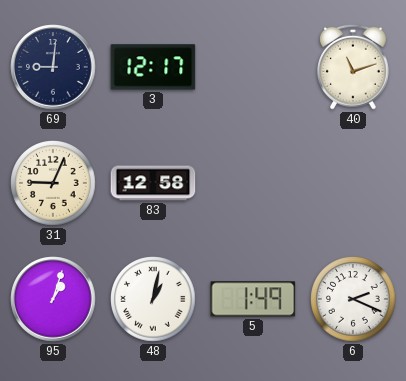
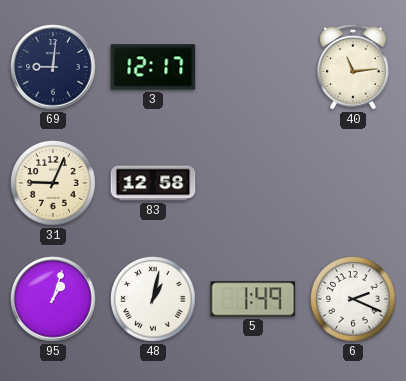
40: 11:12 -> 11:14 (354, 67)
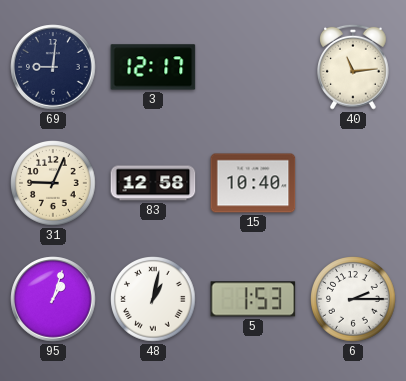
15: none -> 10:40 (253, 183)
5: 1:49 -> 1:53 (253, 299)
6: 2:19 -> 2:15 (354, 300)
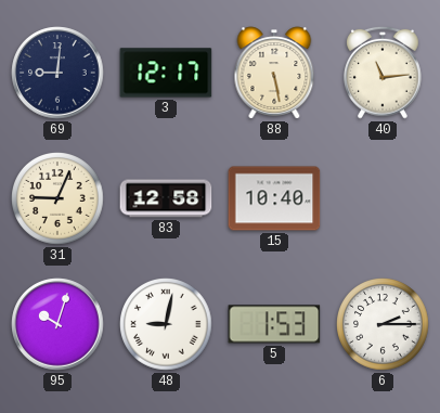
88: none -> 5:28 (274, 73)
95: 1:03 -> 10:03 (57, 324)
48: 1:02 -> 9:02 (167, 325)
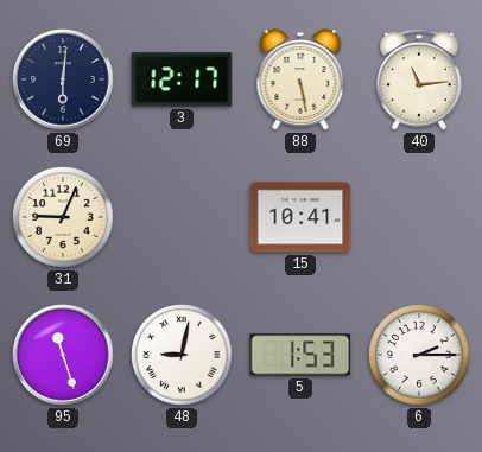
69: 9:01 -> 6:01 (63, 79)
83: 12:58 -> none (166, 198)
15: 10:40 -> 10:41 (300, 217)
95: 10:03 -> 11:27 (63, 355)
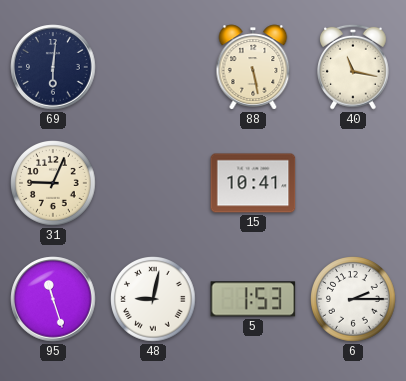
3: 12:17 -> none (182, 79)
40: 11:14 -> 11:17 (354, 67)
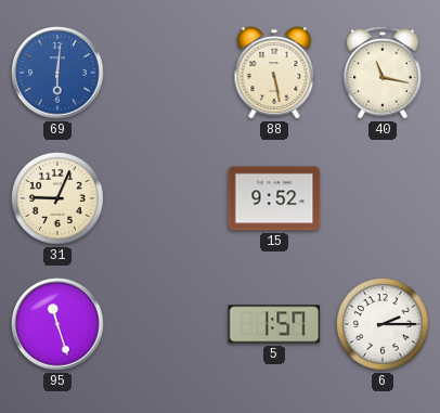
69 dial: navy -> blue (57, 73)
15: 10:41 -> 9:52 (274, 198)
48: 9:02 -> none (154, 300)
5: 1:53 -> 1:57 (274, 324)
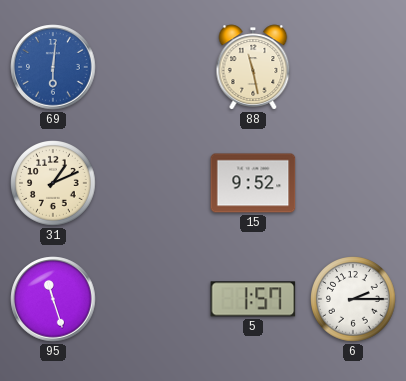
88: 5:28 -> 11:28 (253, 67)
40: 11:17 -> none (384, 73)
31: 9:04 -> 1:11 (54, 184)
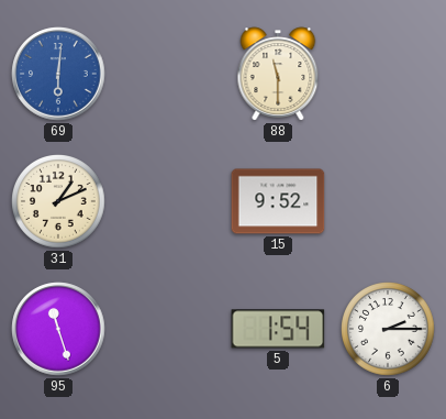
88: 11:28 -> 11:30 (278, 74)
5: 1:57 -> 1:54 (278, 329)
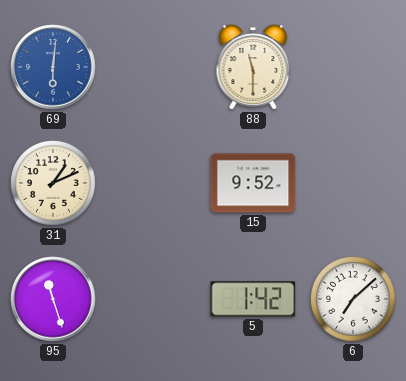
5: 1:54 -> 1:42 (253, 299)
6: 2:15 -> 7:08 (354, 300)
